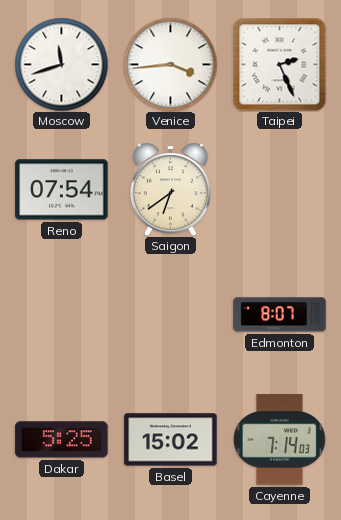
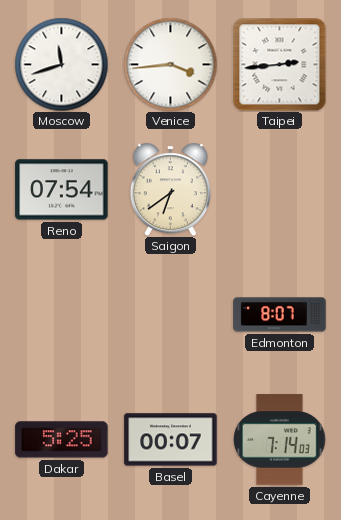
Taipei: 2:26 -> 2:44 (279, 64)
Basel: 15:02 -> 00:07 (171, 440)
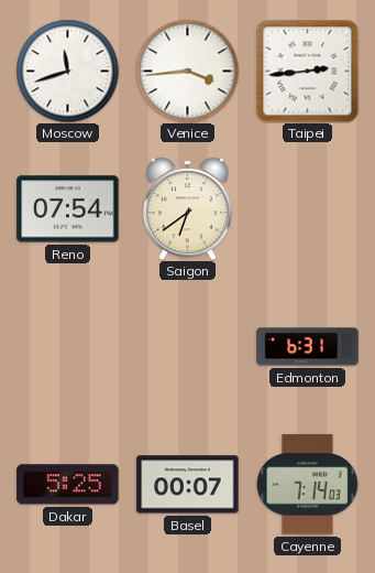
Edmonton: 8:07 -> 6:31 (308, 347)
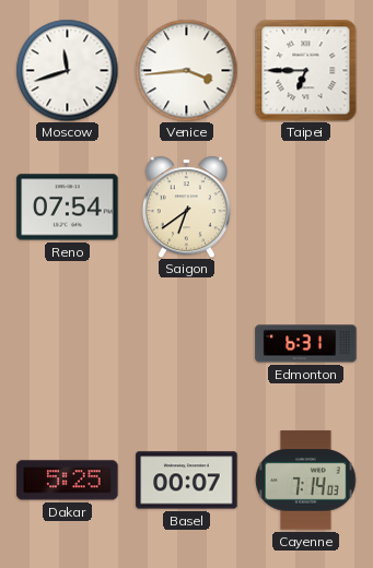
Taipei: 2:44 -> 6:45 (305, 70)
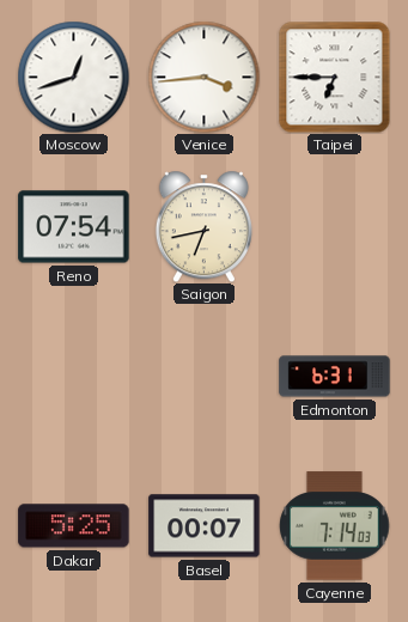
Moscow: 11:42 -> 12:42 (73, 77)
Saigon: 6:39 -> 6:43 (203, 226)
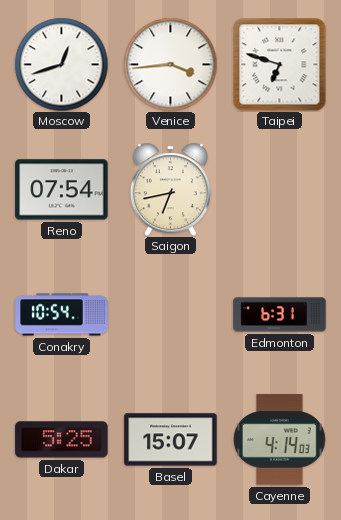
Taipei: 6:45 -> 6:48 (279, 64)
Conakry: none -> 10:54 (62, 315)
Basel: 00:07 -> 15:07 (171, 440)
Cayenne: 7:14 -> 4:14 (280, 440)
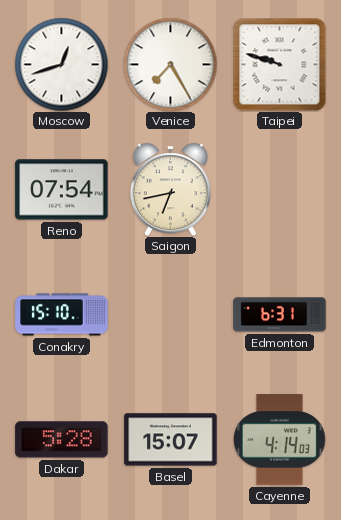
Venice: 3:44 -> 7:25 (170, 64)
Taipei: 6:48 -> 9:48 (279, 64)
Conakry: 10:54 -> 15:10 (62, 315)
Dakar: 5:25 -> 5:28 (62, 440)
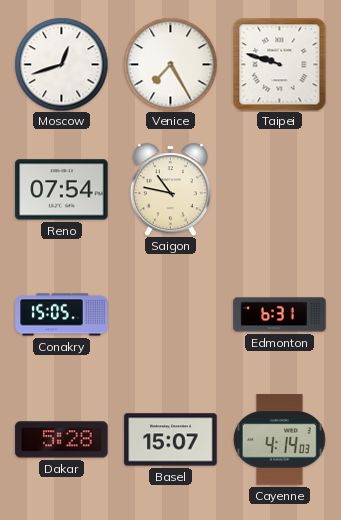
Saigon: 6:43 -> 10:47 (170, 189)
Conakry: 15:10 -> 15:05 (62, 315)
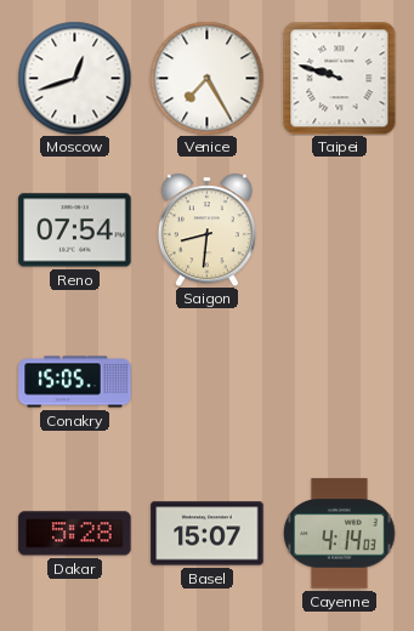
Saigon: 10:47 -> 8:31 (206, 229)
Edmonton: 6:31 -> none (280, 315)
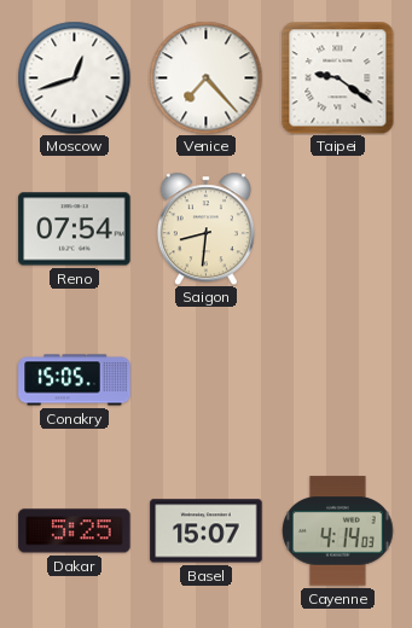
Venice: 7:25 -> 7:23 (205, 77)
Taipei: 9:48 -> 9:21 (337, 77)
Dakar: 5:28 -> 5:25 (75, 531)
